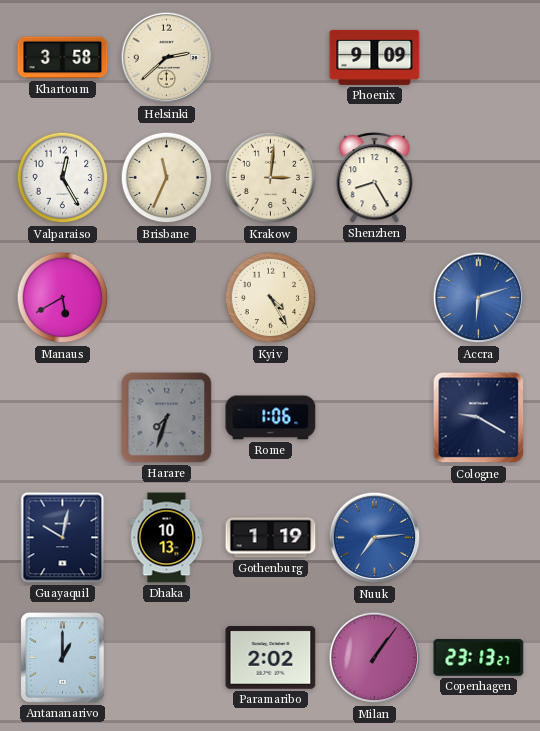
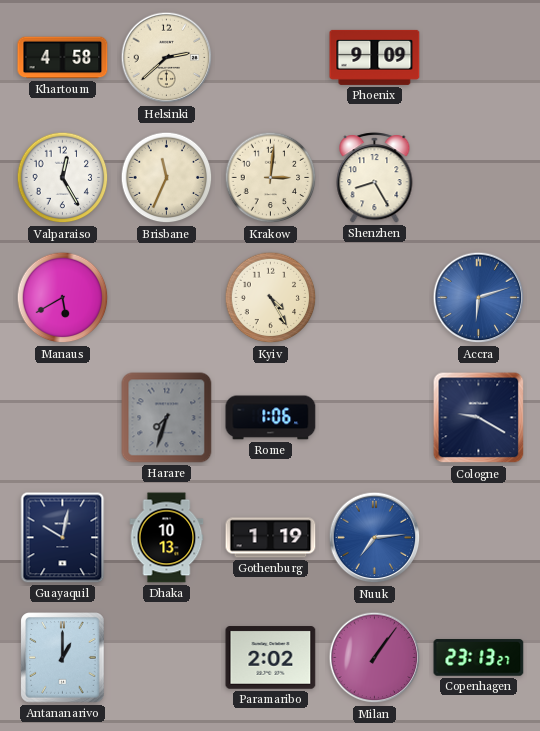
Khartoum: 3:58 -> 4:58 (63, 58)
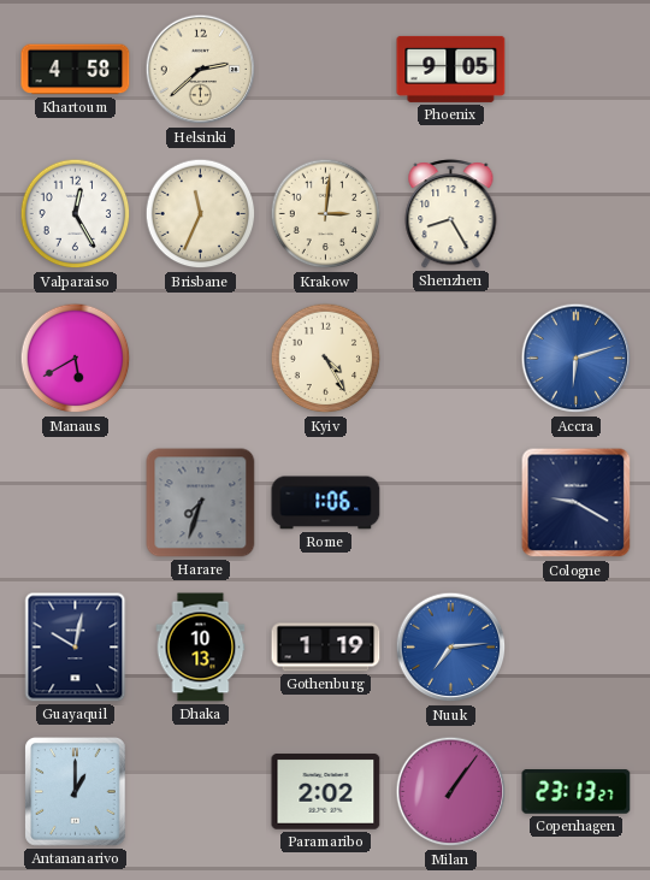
Phoenix: 9:09 -> 9:05 (451, 69)
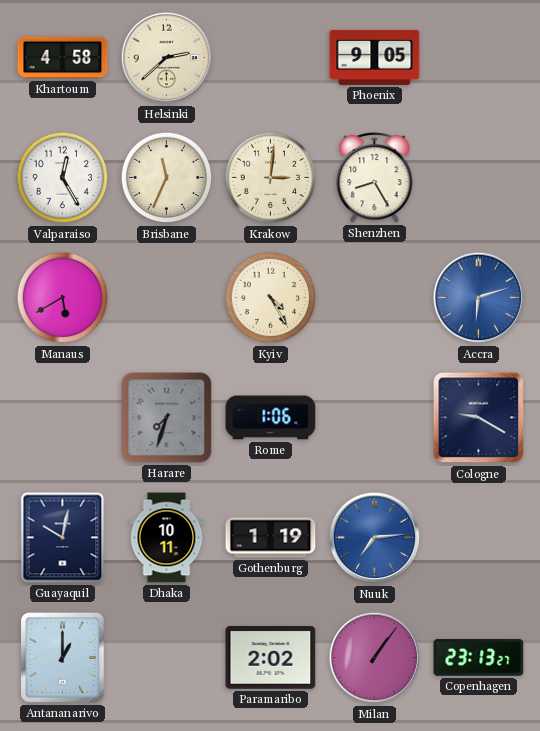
Dhaka: 10:13 -> 10:11 (167, 538)
